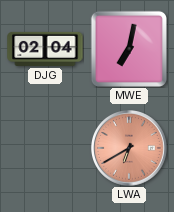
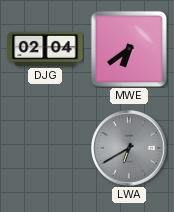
MWE: 7:02 -> 6:39 (129, 49)
LWA dial: salmon -> grey (130, 149)
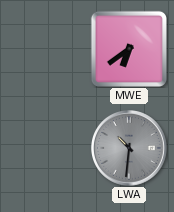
DJG: 02:04 -> none (45, 49)
LWA: 6:40 -> 10:31 (130, 149)
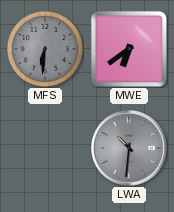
MFS: none -> 6:31 (45, 49)
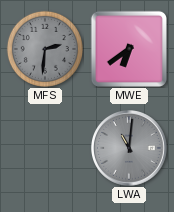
MFS: 6:31 -> 2:31 (45, 49)
LWA: 10:31 -> 11:01 (130, 149)
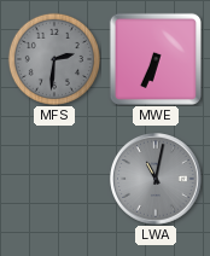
MWE: 6:39 -> 6:34 (156, 59)
LWA: 11:01 -> 11:02 (157, 180)
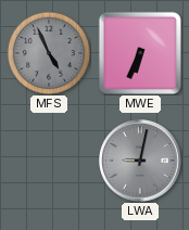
MFS: 2:31 -> 4:56 (49, 53)
LWA: 11:02 -> 9:02 (141, 162)
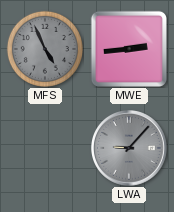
MWE: 6:34 -> 2:44 (129, 49)
LWA: 9:02 -> 9:07 (130, 149)
